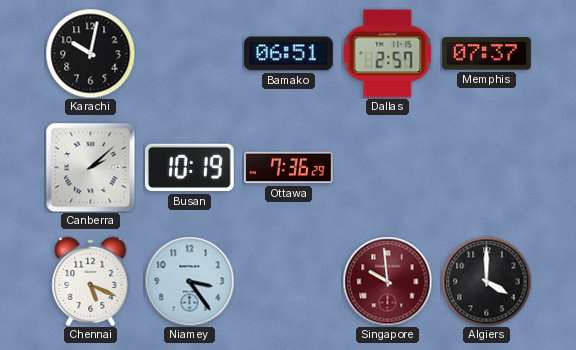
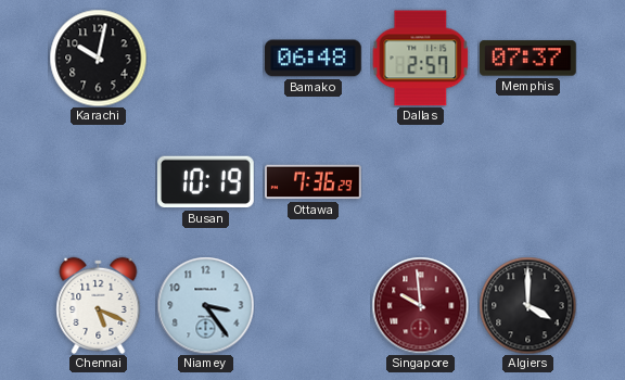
Bamako: 06:51 -> 06:48 (314, 59)
Canberra: 2:08 -> none (90, 167)
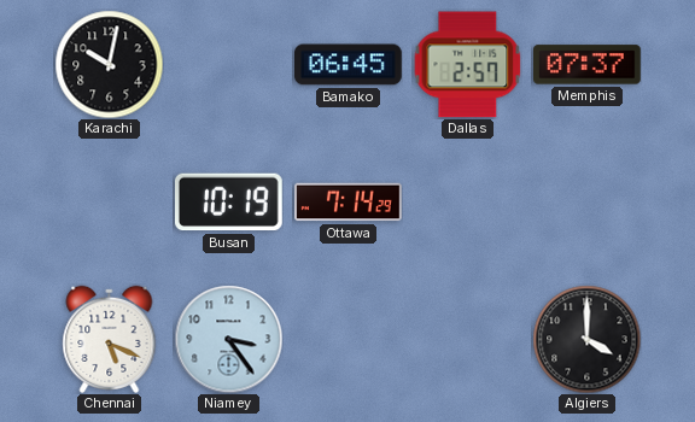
Bamako: 06:48 -> 06:45 (349, 65)
Ottawa: 7:36 -> 7:14 (349, 203)
Singapore: 9:59 -> none (420, 305)
